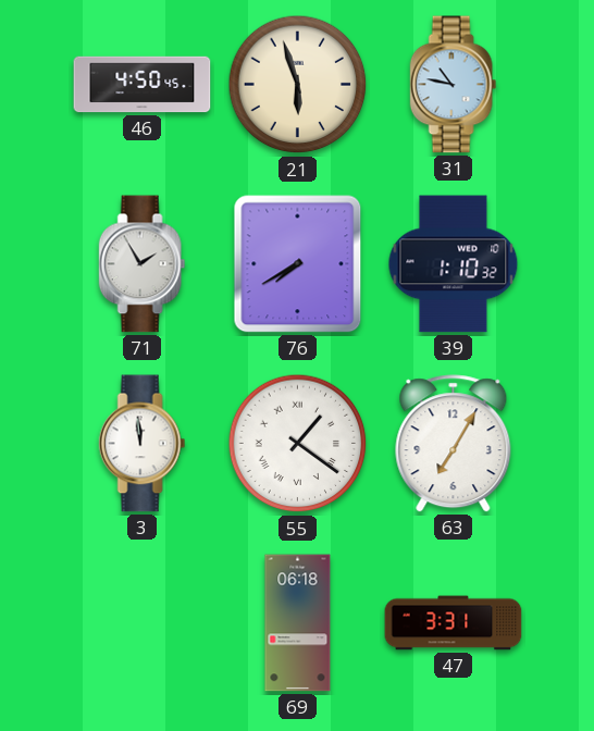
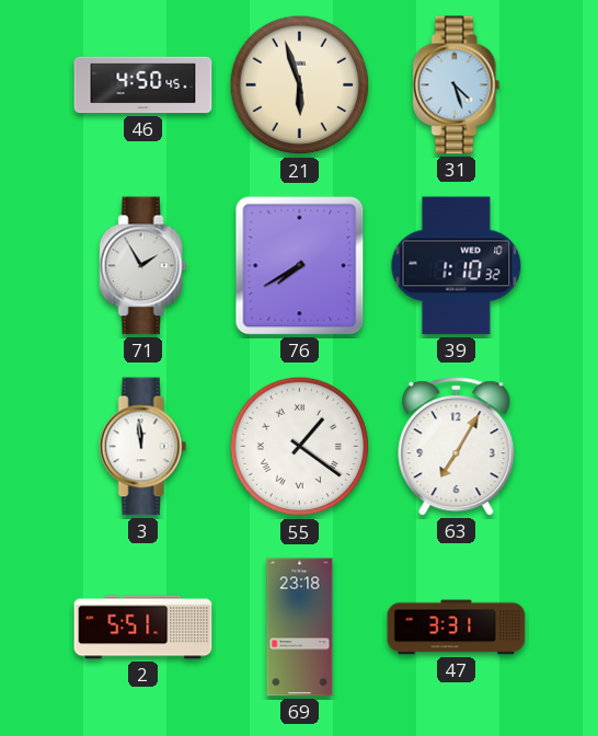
31: 10:47 -> 4:27 (457, 85)
2: none -> 5:51 (143, 628)
69: 06:18 -> 23:18 (300, 628)
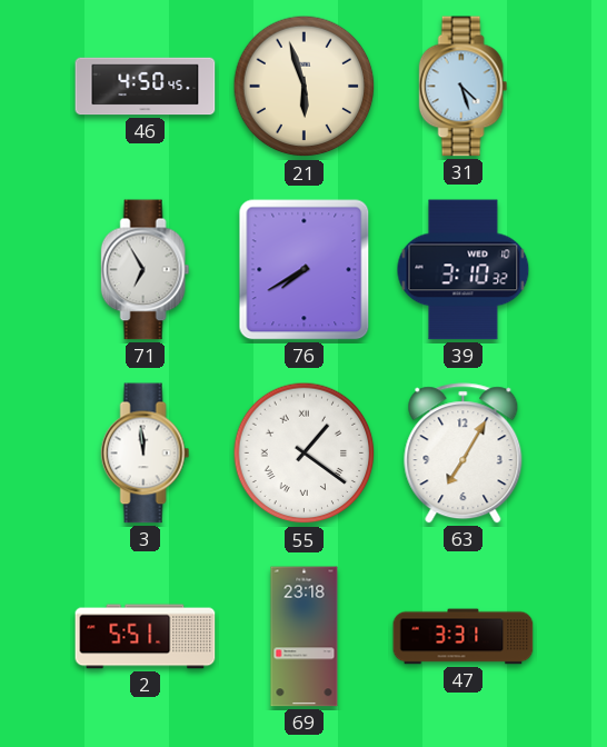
71: 1:55 -> 6:55 (146, 270)
39: 1:10 -> 3:10 (464, 270)
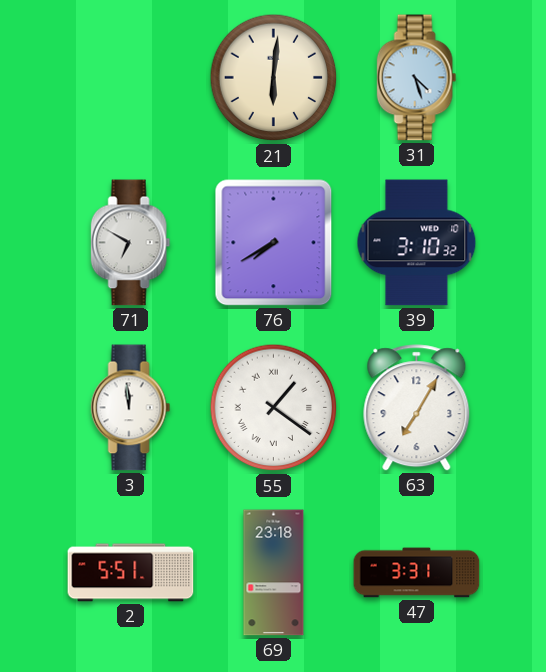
46: 4:50 -> none (146, 87)
21: 5:57 -> 6:01 (274, 78)
71: 6:55 -> 6:50 (131, 243)
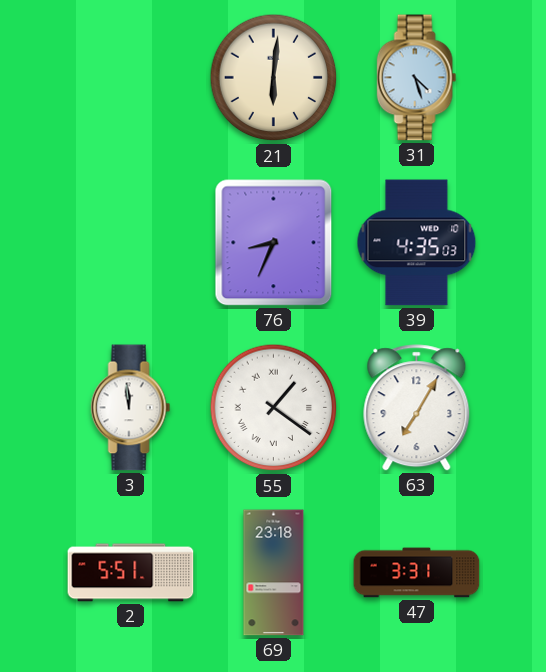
71: 6:50 -> none (131, 243)
76: 7:40 -> 8:34 (274, 243)
39: 3:10 -> 4:35 (417, 243)
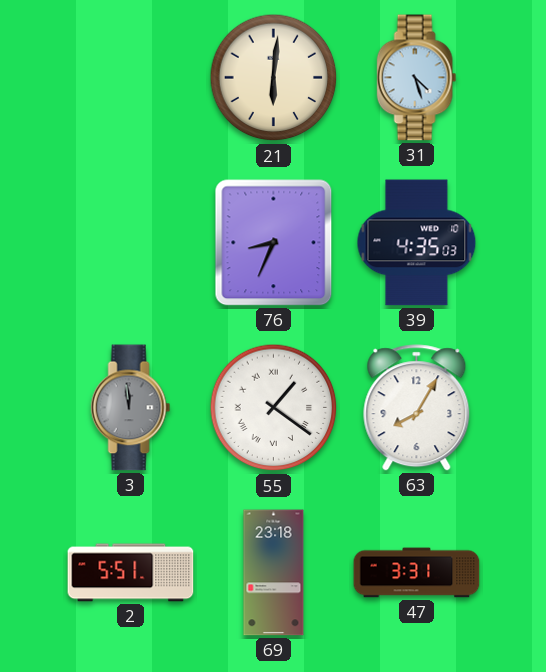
3 dial: white -> grey (131, 408)
63: 7:05 -> 8:05 (417, 408)
